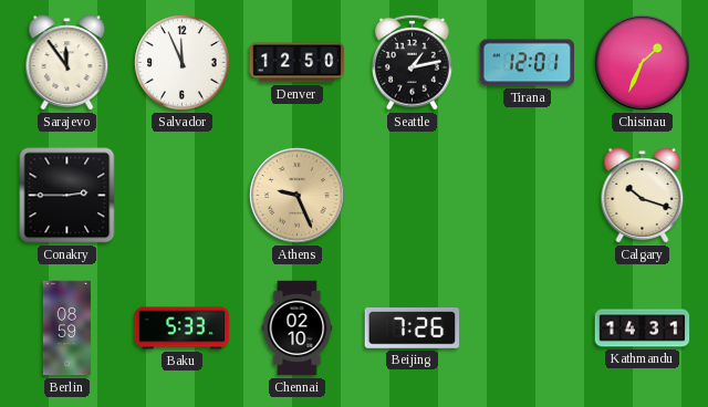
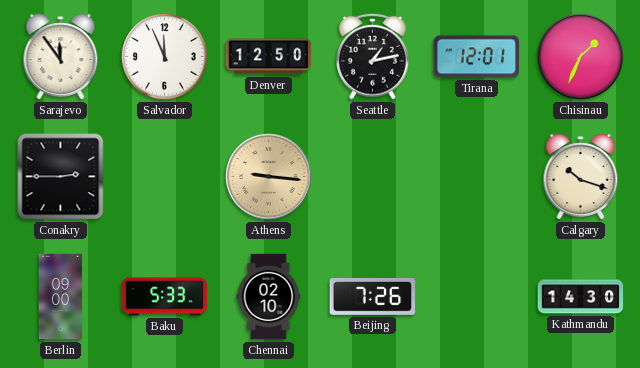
Athens: 9:26 -> 9:16 (269, 177)
Berlin: 08:59 -> 09:00 (60, 297)
Kathmandu: 14:31 -> 14:30 (581, 297)
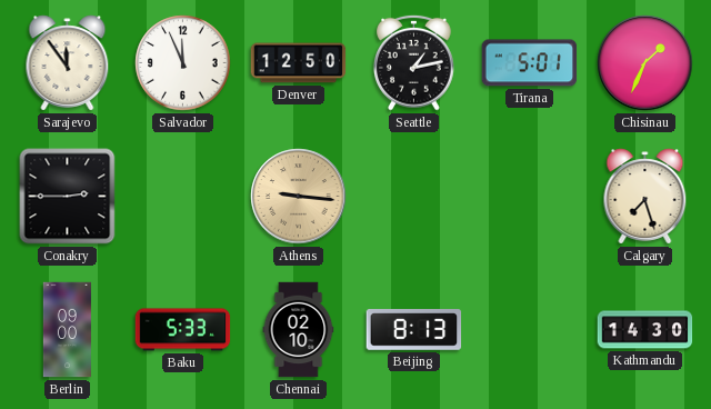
Tirana: 12:01 -> 5:01 (530, 63)
Calgary: 10:18 -> 7:27 (645, 197)
Beijing: 7:26 -> 8:13 (414, 330)
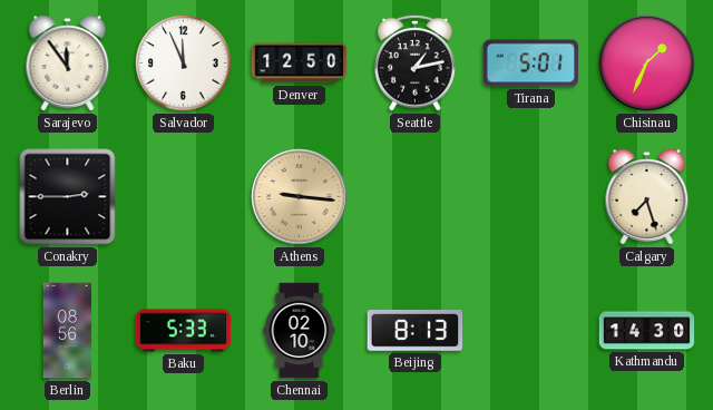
Berlin: 09:00 -> 08:56 (67, 331)
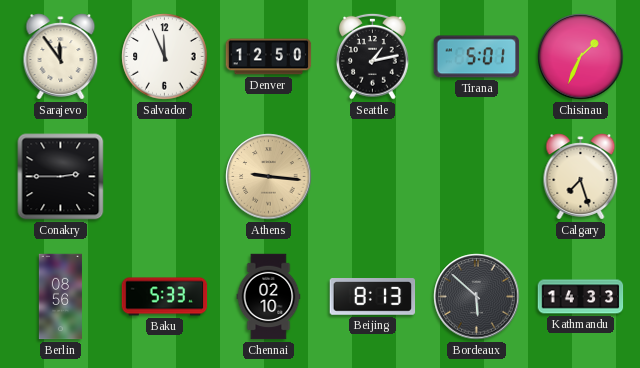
Bordeaux: none -> 5:52 (477, 297)
Kathmandu: 14:30 -> 14:33 (581, 297)
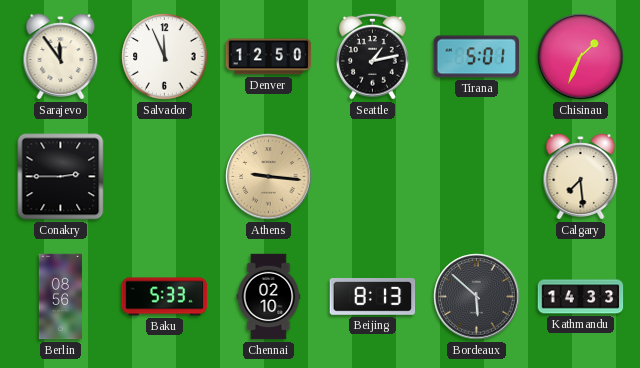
Calgary: 7:27 -> 7:29 (581, 177)
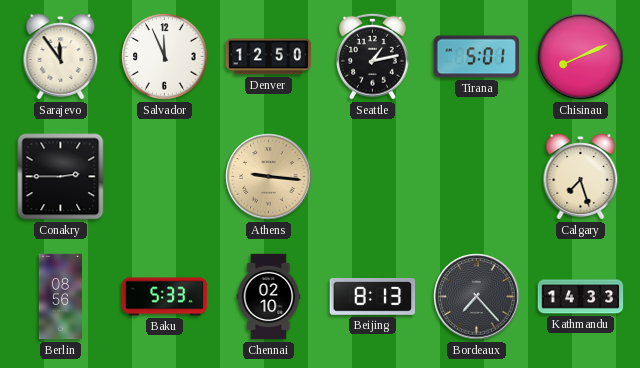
Chisinau: 1:34 -> 8:11 (581, 57)
Calgary: 7:29 -> 7:27 (581, 177)
Bordeaux: 5:52 -> 7:23 (477, 297)
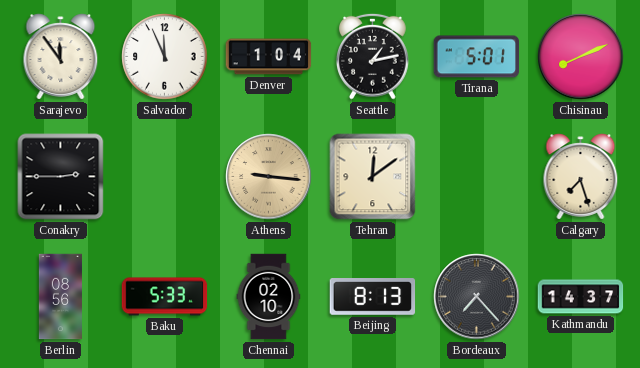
Denver: 12:50 -> 1:04 (269, 57)
Tehran: none -> 12:09 (373, 177)
Kathmandu: 14:33 -> 14:37 (581, 297)
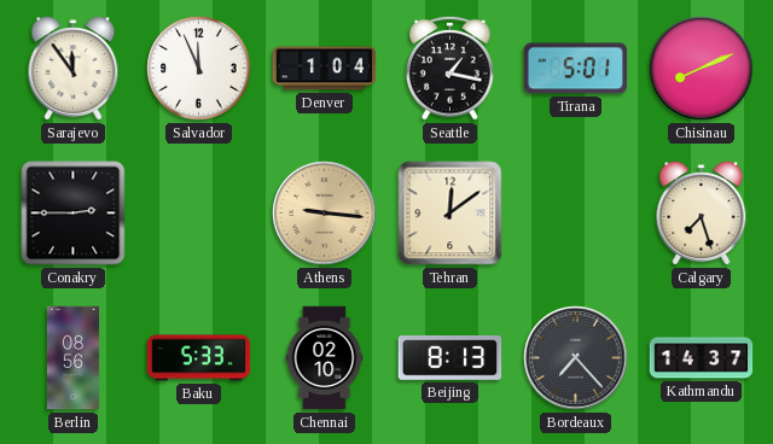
Seattle: 1:13 -> 1:17 (451, 68)
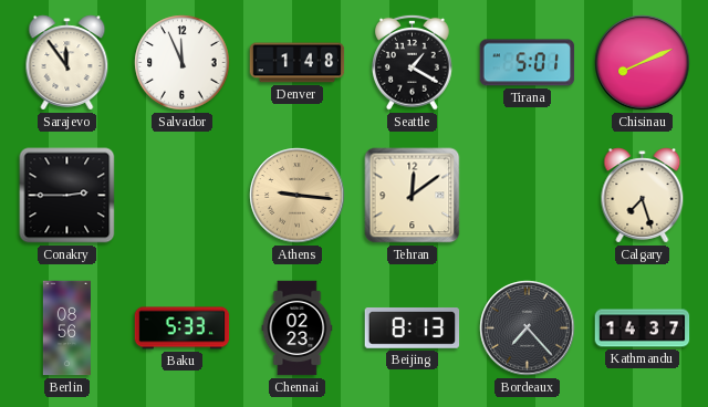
Denver: 1:04 -> 1:48 (298, 63)
Seattle: 1:17 -> 1:20 (413, 62)
Chennai: 02:10 -> 02:23 (298, 328)
